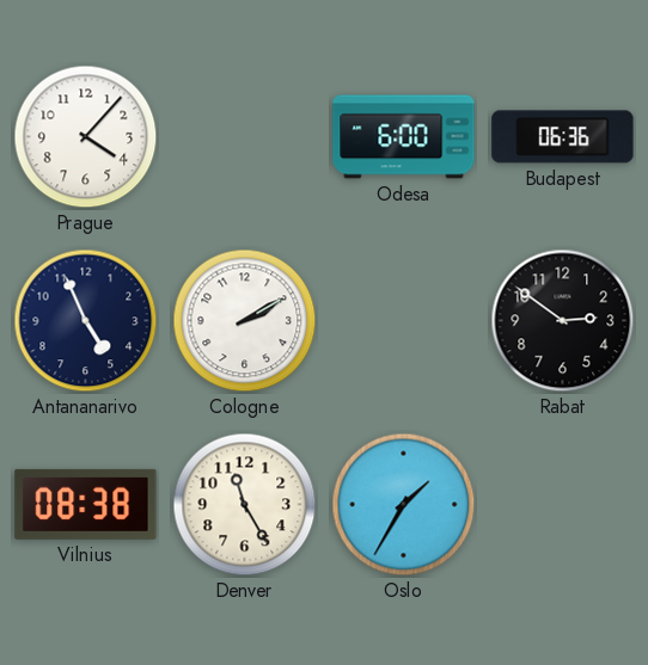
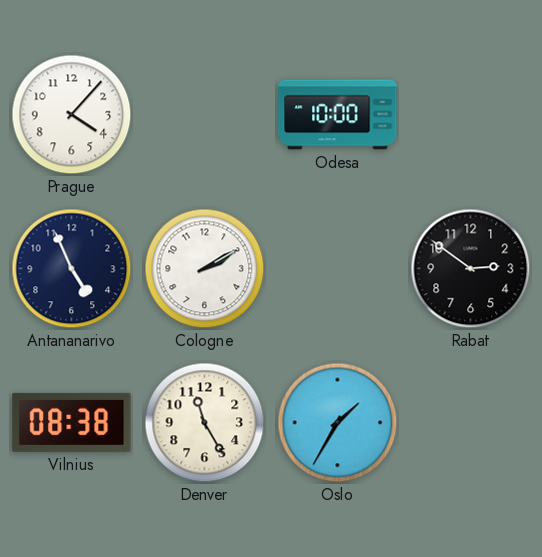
Odesa: 6:00 -> 10:00 (338, 115)
Budapest: 06:36 -> none (563, 137)
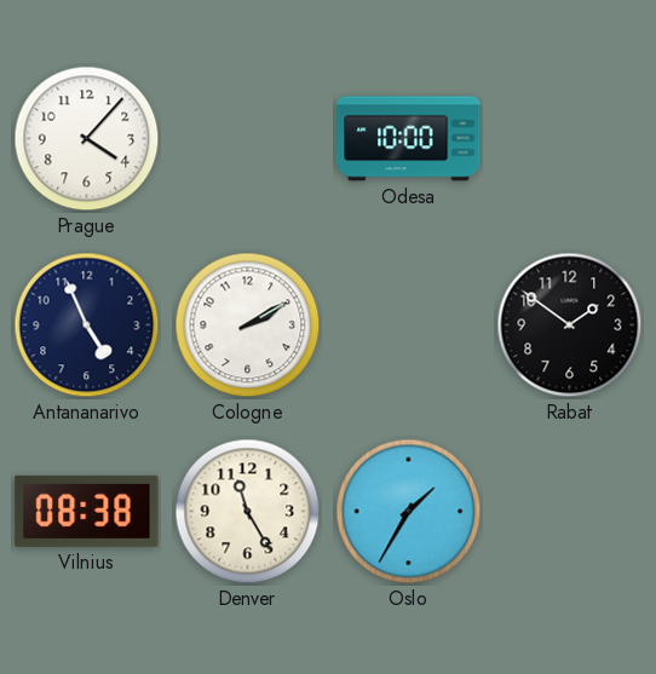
Rabat: 2:51 -> 1:51 (570, 326)
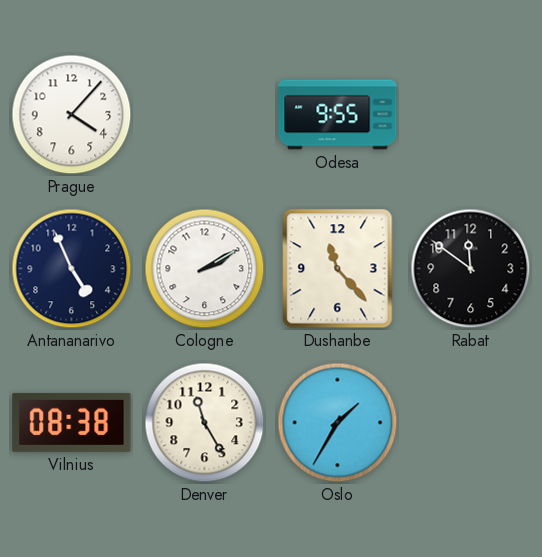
Odesa: 10:00 -> 9:55 (338, 115)
Dushanbe: none -> 11:23 (338, 269)
Rabat: 1:51 -> 11:51 (471, 269)
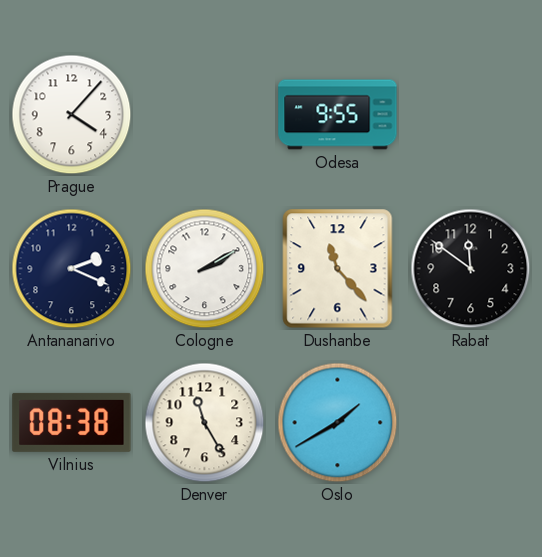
Antananarivo: 4:56 -> 2:19 (72, 269)
Oslo: 1:35 -> 1:40 (338, 423)
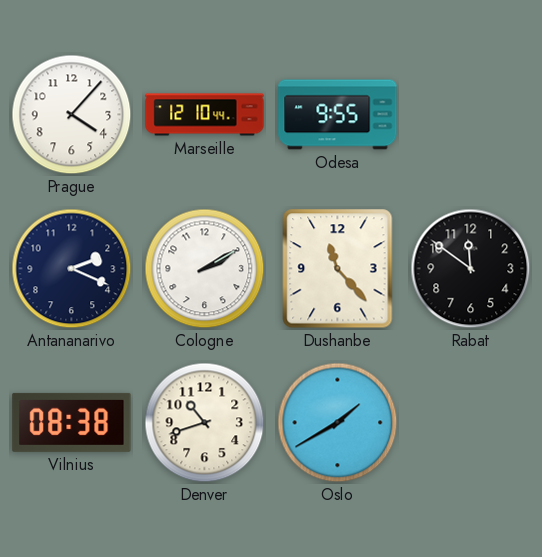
Marseille: none -> 12:10 (205, 115)
Denver: 11:25 -> 10:42 (205, 423)
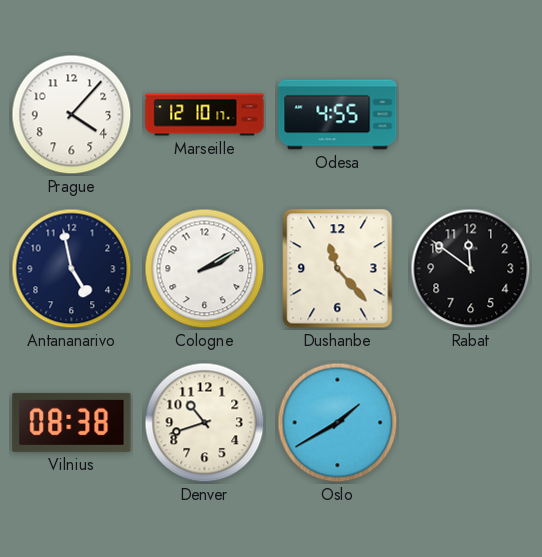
Marseille: 12:10:44 -> 12:10:17 (205, 115)
Odesa: 9:55 -> 4:55 (338, 115)
Antananarivo: 2:19 -> 4:58 (72, 269)
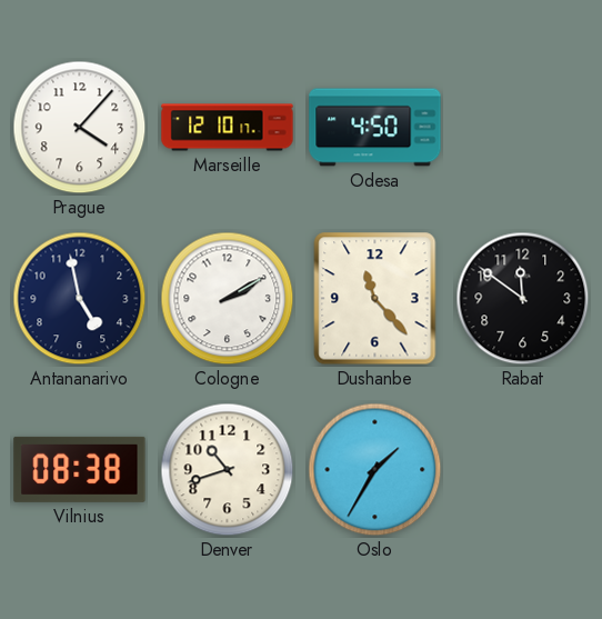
Odesa: 4:55 -> 4:50 (375, 128)
Oslo: 1:40 -> 1:35 (375, 470)
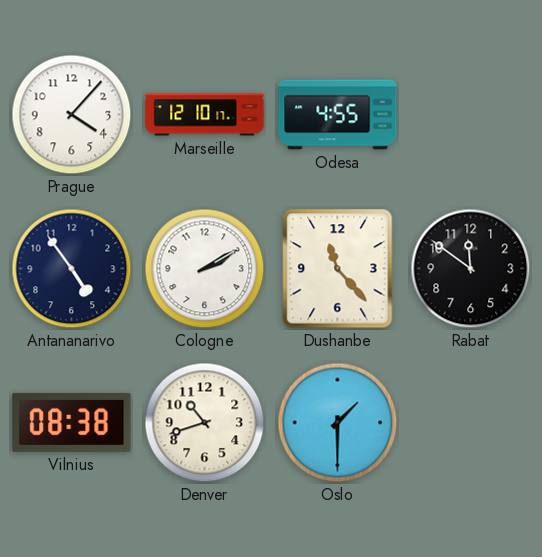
Odesa: 4:50 -> 4:55 (338, 115)
Antananarivo: 4:58 -> 4:54 (72, 269)
Oslo: 1:35 -> 1:30 (338, 423)
